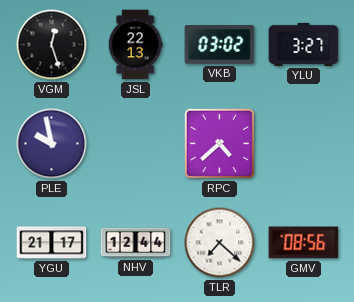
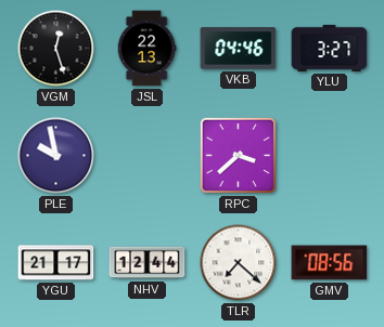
VKB: 03:02 -> 04:46 (239, 49)
RPC: 4:38 -> 3:38 (238, 155)
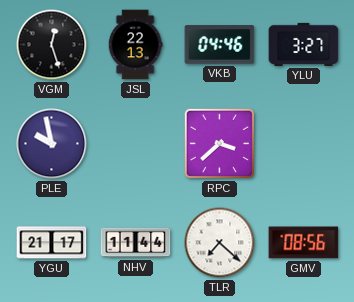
NHV: 12:44 -> 11:44 (136, 243)
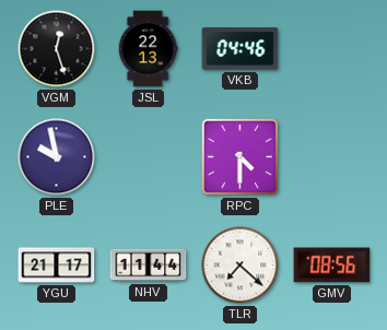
YLU: 3:27 -> none (304, 44)
RPC: 3:38 -> 4:30 (239, 156)
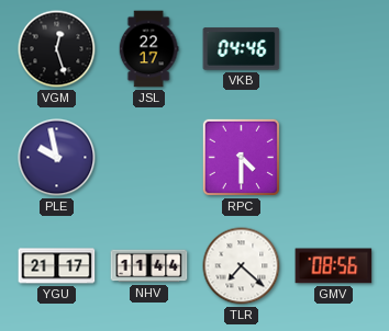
JSL: 22:13 -> 22:17 (148, 49)
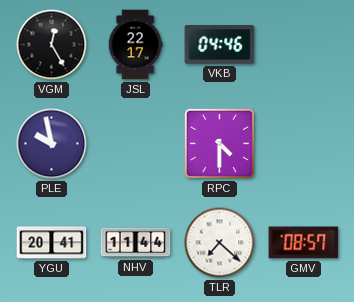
VGM: 12:27 -> 12:25 (52, 45)
YGU: 21:17 -> 20:41 (52, 243)
GMV: 08:56 -> 08:57 (304, 243)
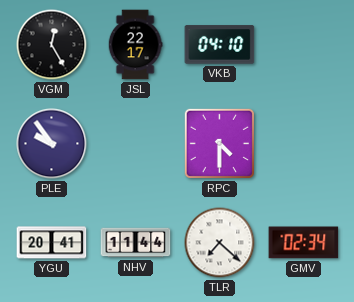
VKB: 04:46 -> 04:10 (220, 45)
PLE: 9:58 -> 9:54 (52, 144)
GMV: 08:57 -> 02:34 (304, 243)
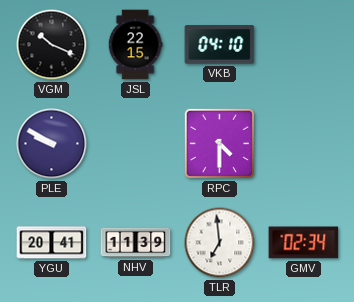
VGM: 12:25 -> 10:19 (52, 45)
JSL: 22:17 -> 22:15 (135, 45)
PLE: 9:54 -> 9:50 (52, 144)
NHV: 11:44 -> 11:39 (136, 243)
TLR: 7:22 -> 6:59 (220, 243)
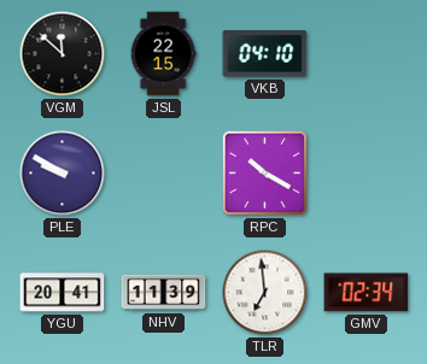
VGM: 10:19 -> 11:52 (63, 54)
RPC: 4:30 -> 10:20 (264, 172)
